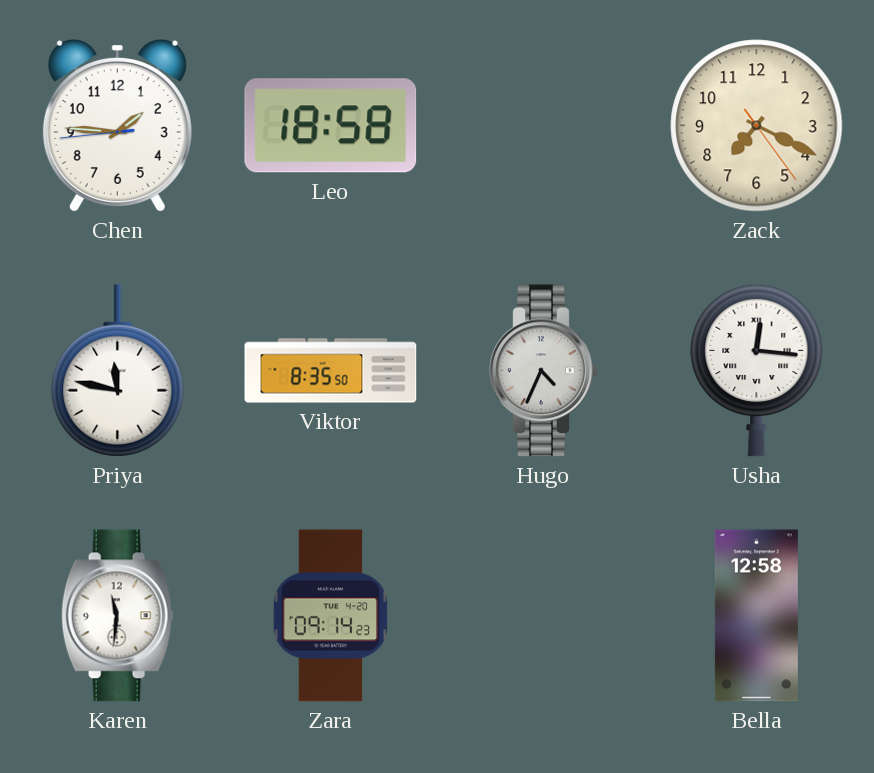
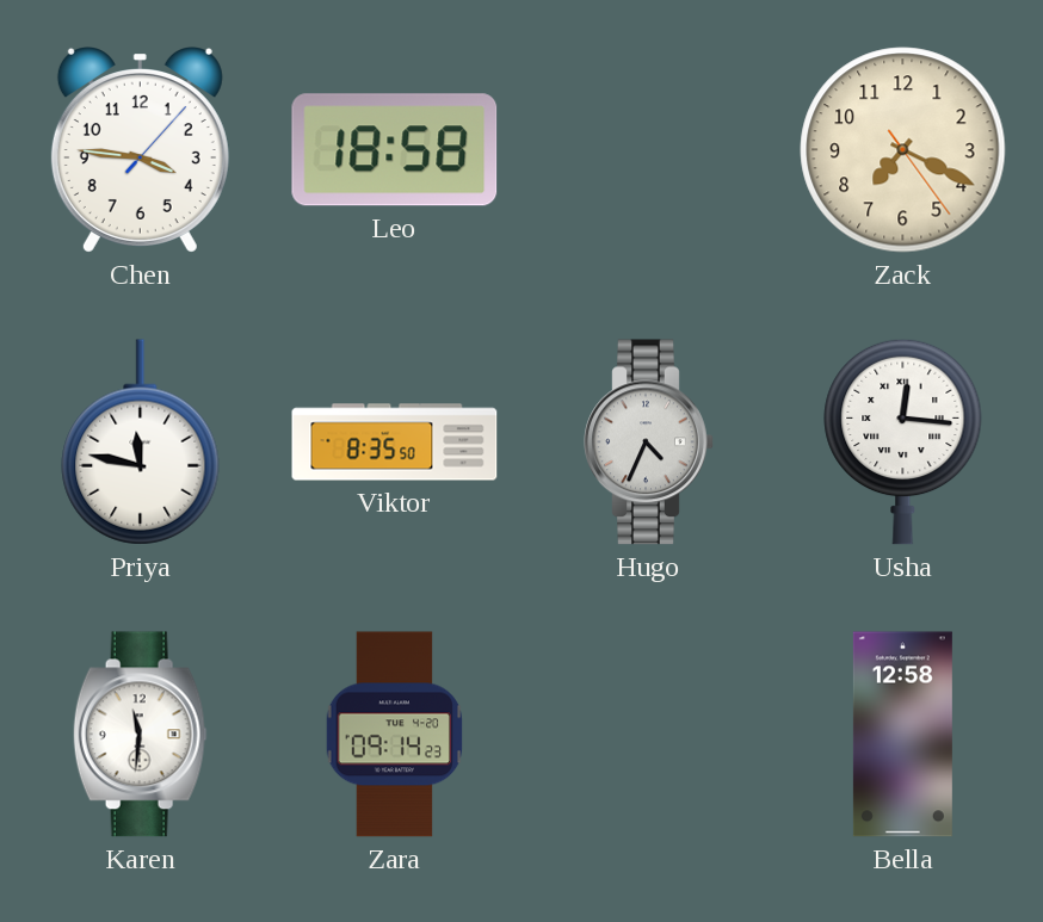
Chen: 1:45 -> 3:46 (140, 150)
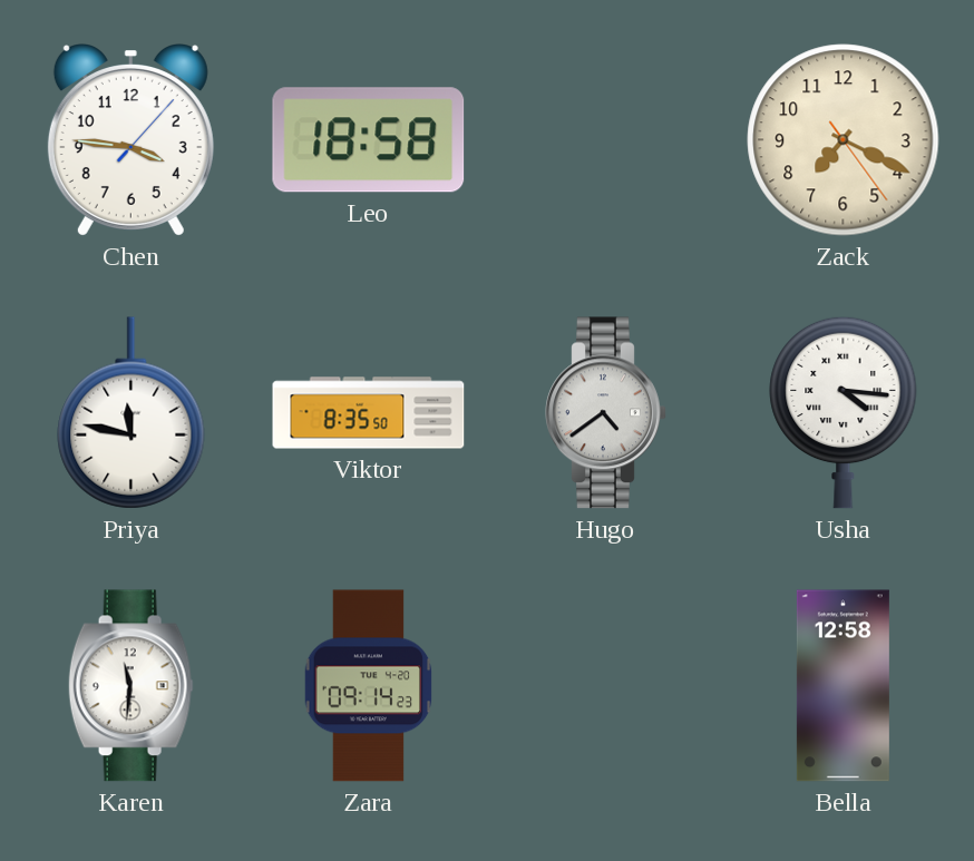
Hugo: 4:34 -> 4:39 (606, 413)
Usha: 12:16 -> 4:16 (844, 412)
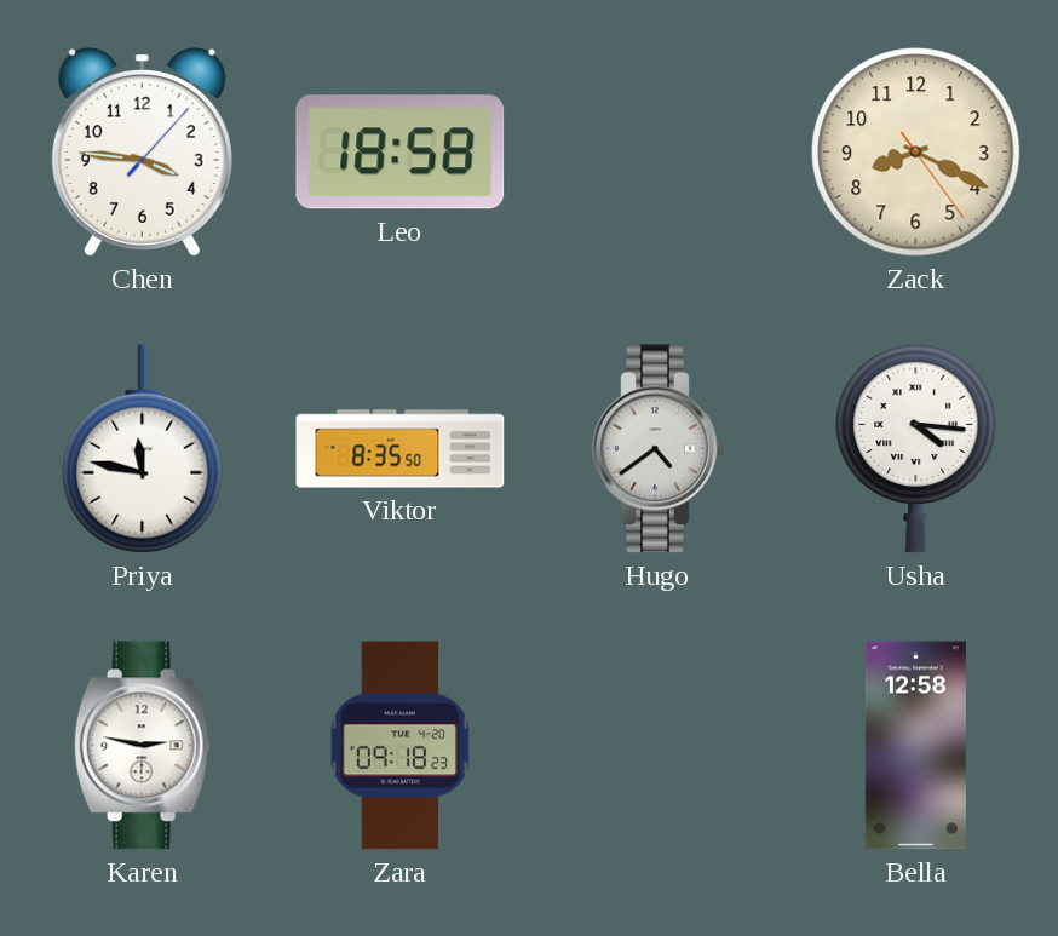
Zack: 7:19 -> 8:19 (916, 153)
Karen: 11:31 -> 2:47 (142, 746)
Zara: 09:14 -> 09:18 (401, 746)
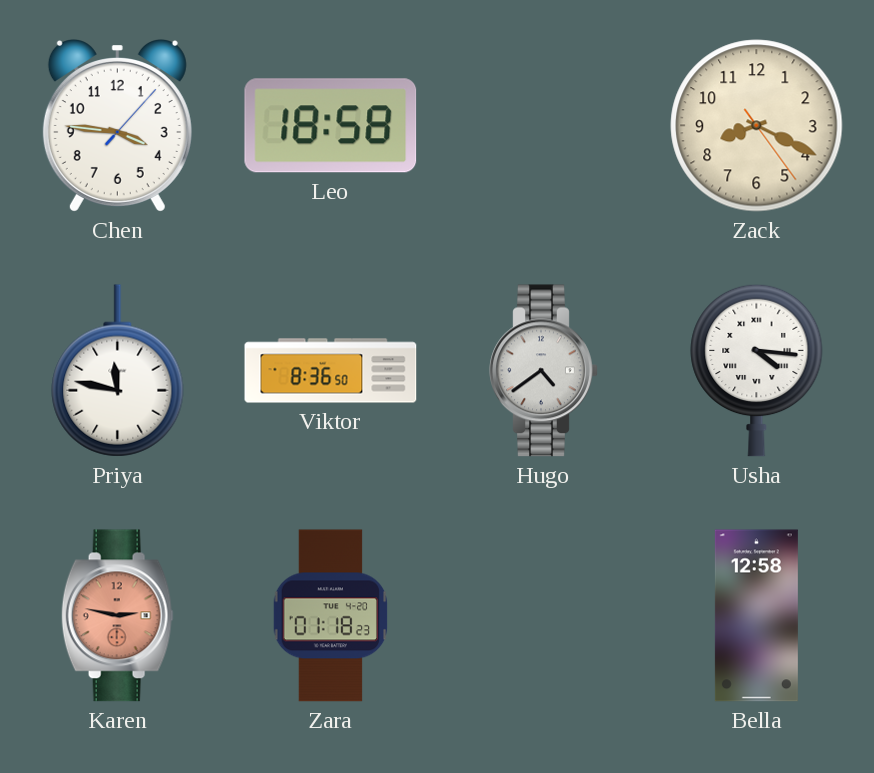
Viktor: 8:35 -> 8:36 (331, 371)
Karen dial: white -> salmon (117, 616)
Zara: 09:18 -> 01:18 (331, 616)
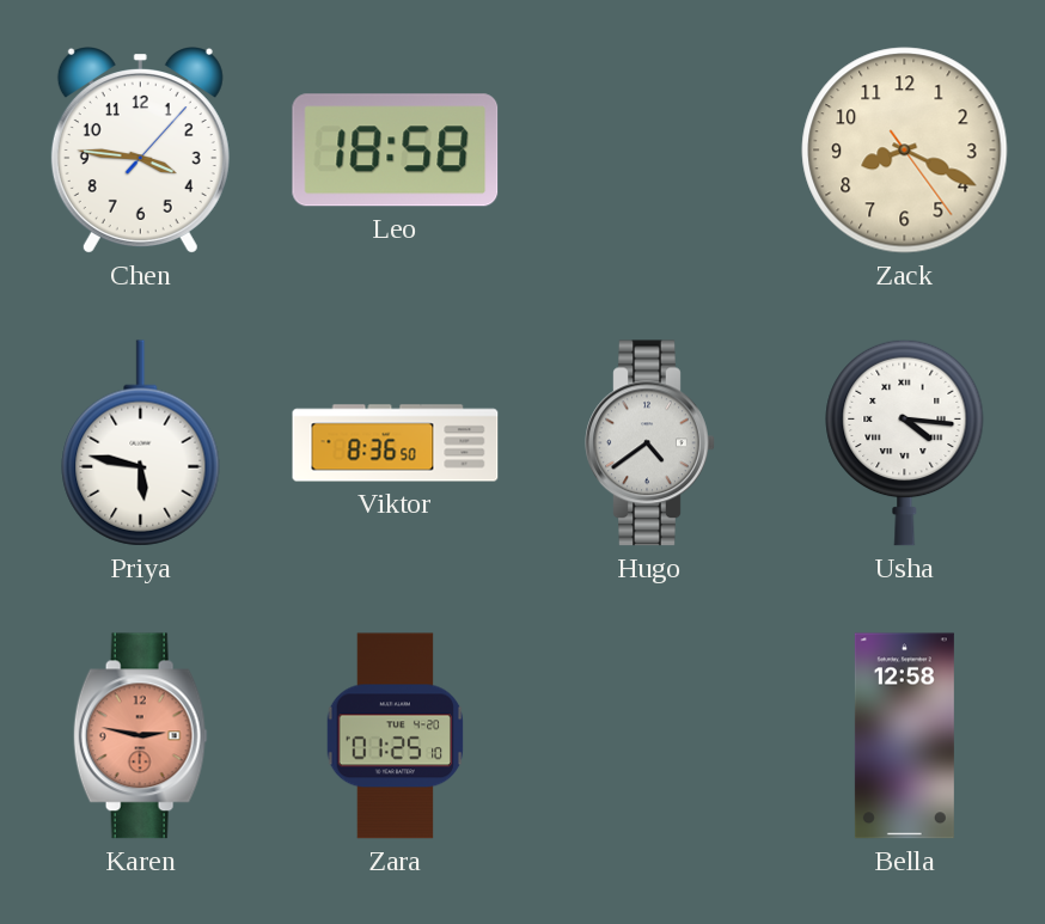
Priya: 11:47 -> 5:47 (141, 443)
Zara: 01:18 -> 01:25 (396, 736)
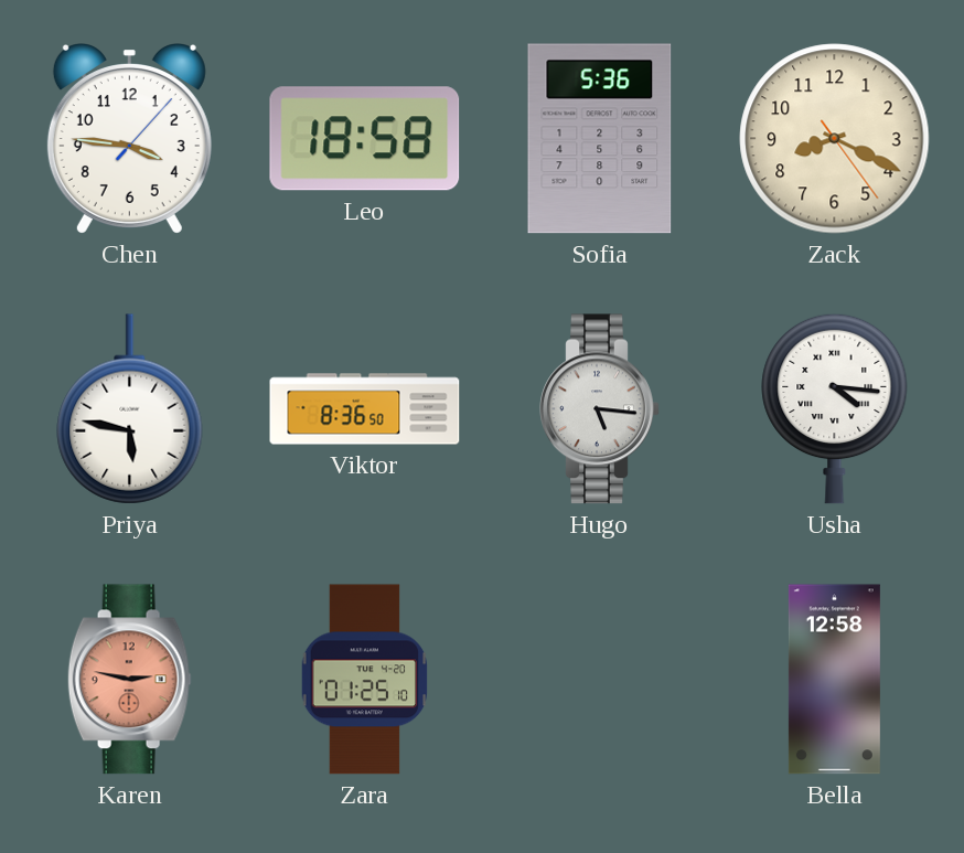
Sofia: none -> 5:36 (600, 139)
Hugo: 4:39 -> 5:16 (600, 409)
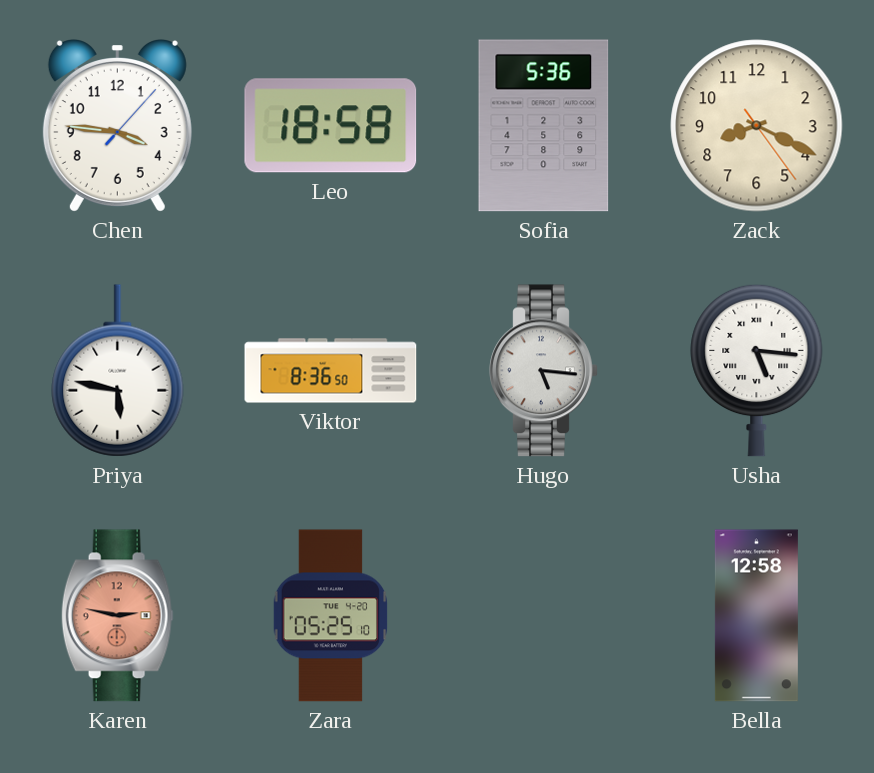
Usha: 4:16 -> 5:16 (757, 370)
Zara: 01:25 -> 05:25 (331, 616)
